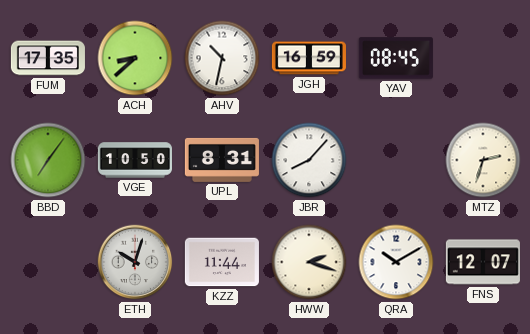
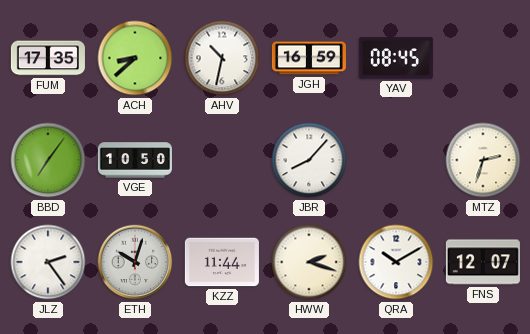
UPL: 8:31 -> none (222, 160)
JLZ: none -> 2:24 (48, 262)
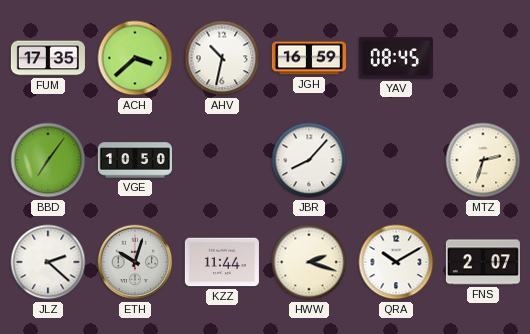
ACH: 8:38 -> 3:38 (135, 58)
JLZ: 2:24 -> 2:22 (48, 262)
FNS: 12:07 -> 2:07 (483, 262)
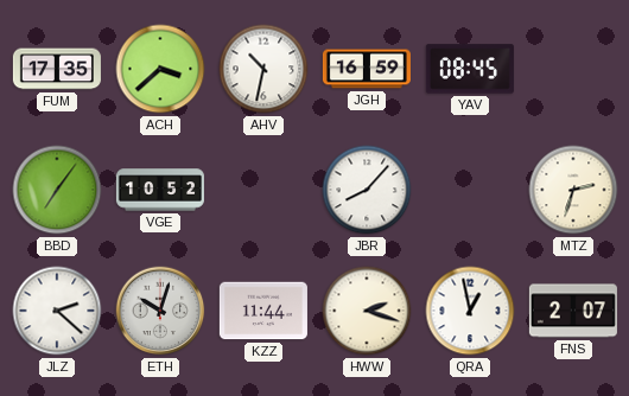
VGE: 10:50 -> 10:52 (160, 190)
QRA: 10:10 -> 12:58 (470, 311)
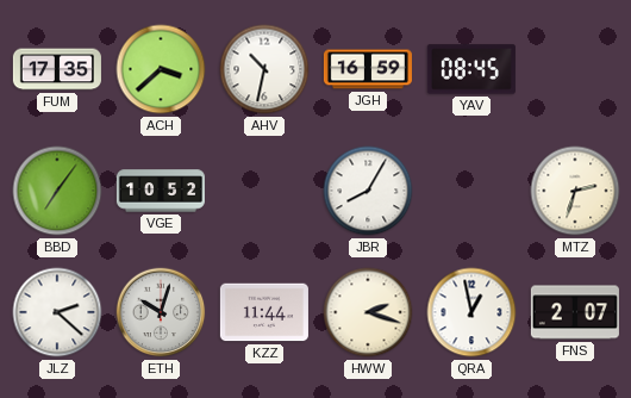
JBR: 8:07 -> 8:05 (368, 191)
